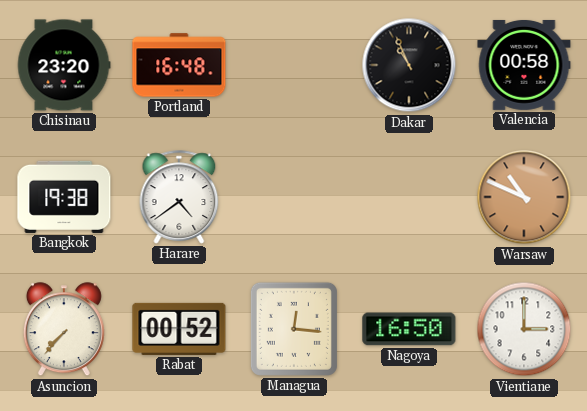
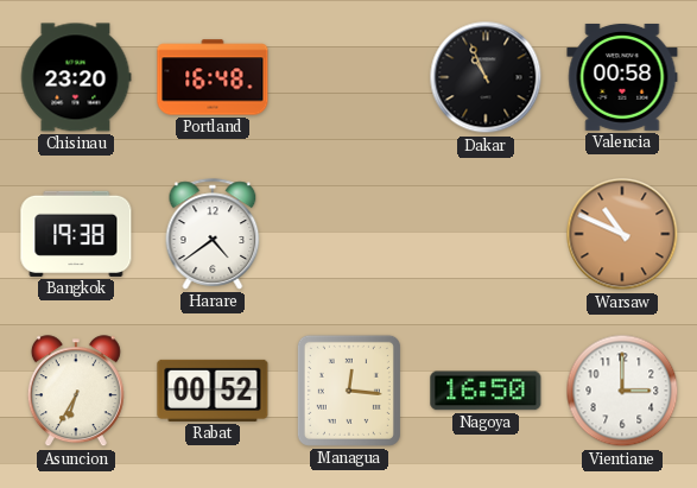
Asuncion: 7:37 -> 6:35 (76, 392)
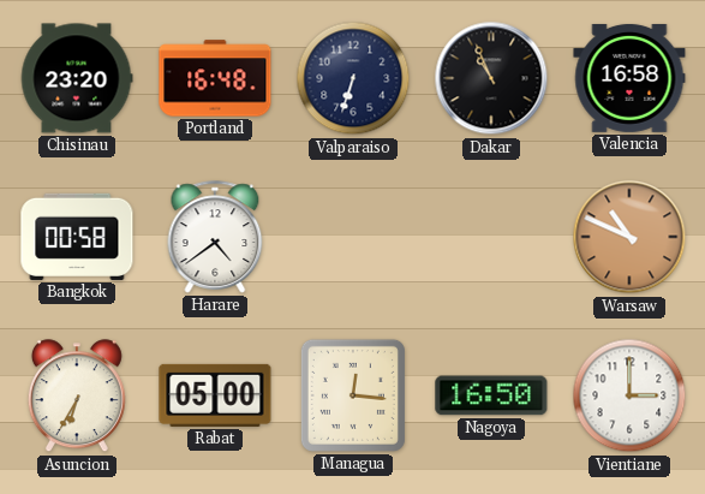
Valparaiso: none -> 6:33 (353, 78)
Valencia: 00:58 -> 16:58 (629, 78)
Bangkok: 19:38 -> 00:58 (77, 237)
Rabat: 00:52 -> 05:00 (215, 395)
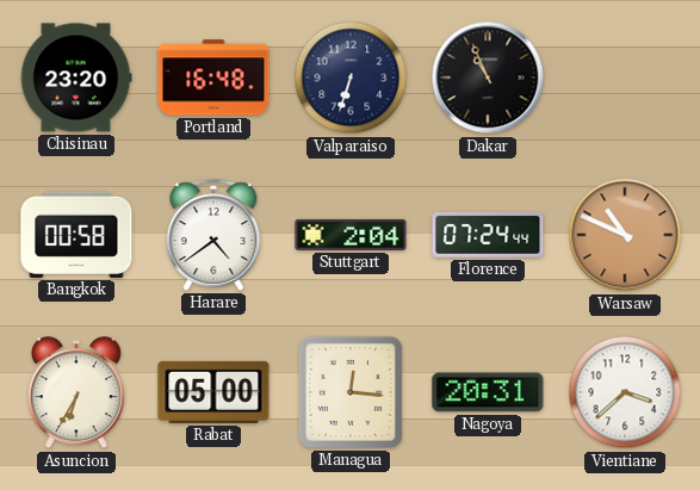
Valencia: 16:58 -> none (629, 78)
Stuttgart: none -> 2:04 (351, 235)
Florence: none -> 07:24 (488, 236)
Nagoya: 16:50 -> 20:31 (488, 392)
Vientiane: 3:00 -> 3:38 (625, 392)
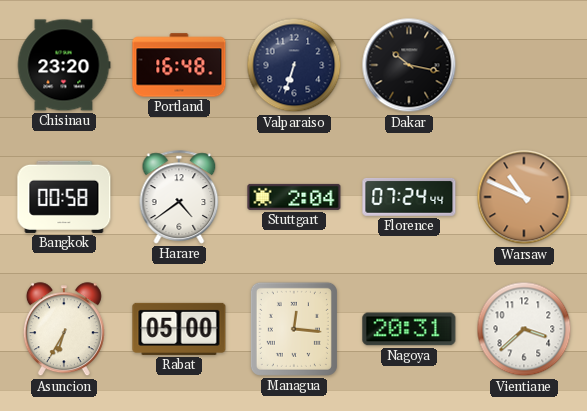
Dakar: 10:56 -> 10:17 (409, 65)
